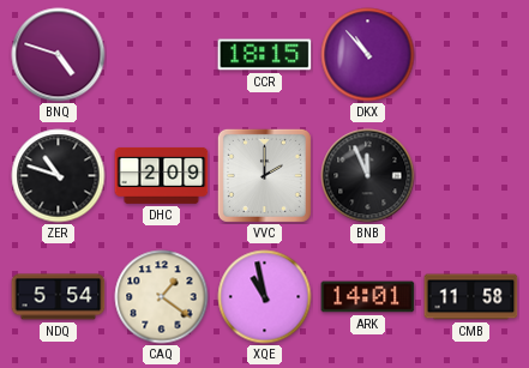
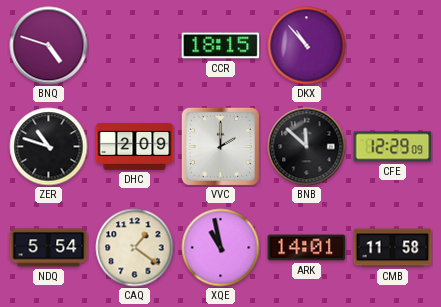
BNB: 11:56 -> 11:52 (307, 147)
CFE: none -> 12:29 (393, 147)
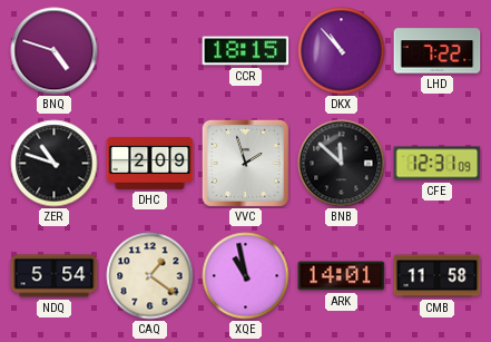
LHD: none -> 7:22 (438, 51)
VVC: 2:00 -> 1:57 (245, 163)
CFE: 12:29 -> 12:31 (438, 164)
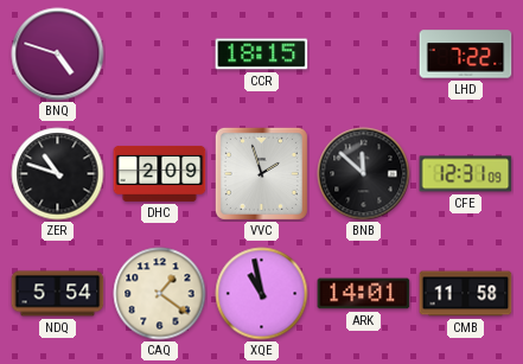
DKX: 10:53 -> none (342, 51)
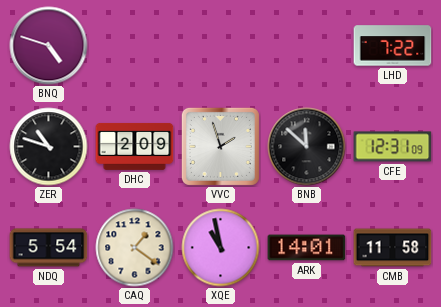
CCR: 18:15 -> none (262, 55)
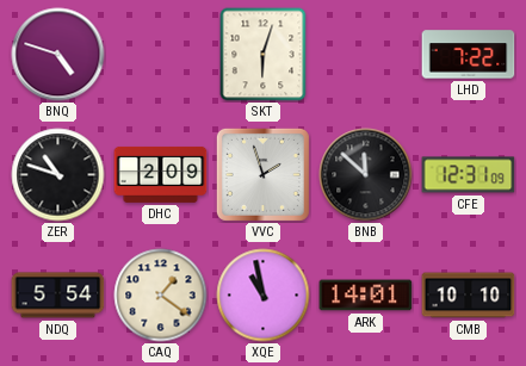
SKT: none -> 6:03 (264, 55)
CMB: 11:58 -> 10:10 (469, 296)
